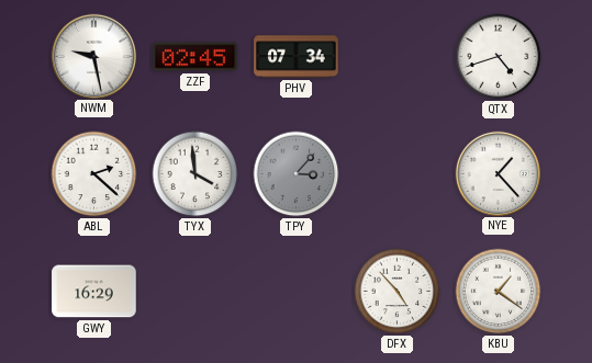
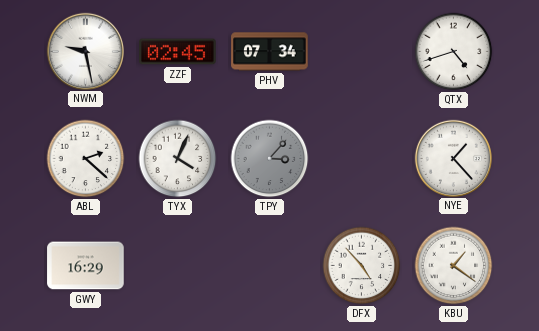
TYX: 3:59 -> 4:04 (178, 159)
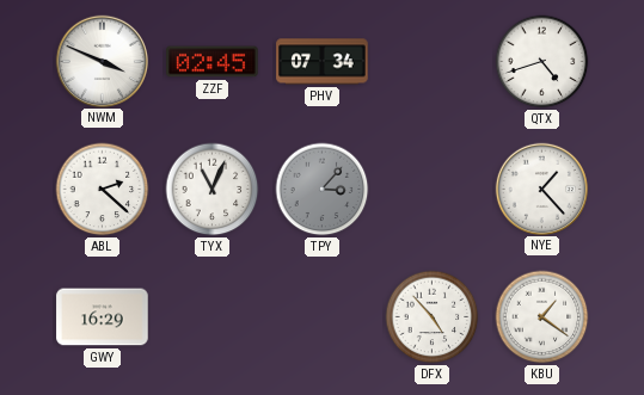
NWM: 9:28 -> 3:49 (102, 61)
TYX: 4:04 -> 11:04 (213, 190)
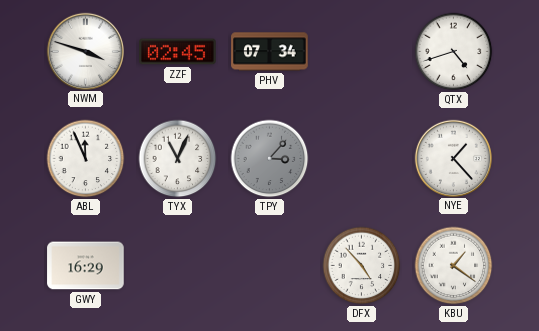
NWM: 3:49 -> 3:48 (85, 51)
ABL: 2:22 -> 11:56 (86, 159)
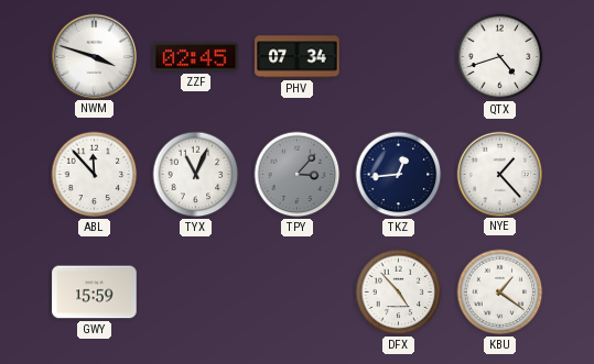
ABL: 11:56 -> 11:53 (95, 175)
TKZ: none -> 12:44 (399, 175)
GWY: 16:29 -> 15:59 (95, 293)
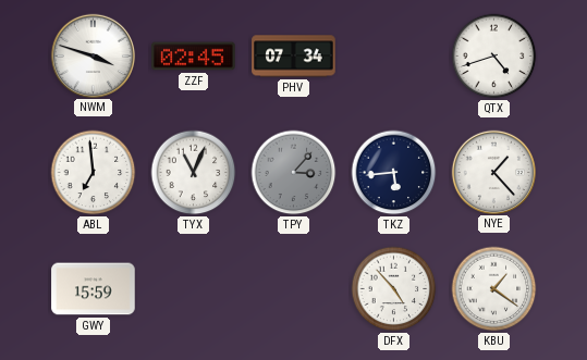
ABL: 11:53 -> 6:59 (94, 173)
TKZ: 12:44 -> 5:44 (394, 173)
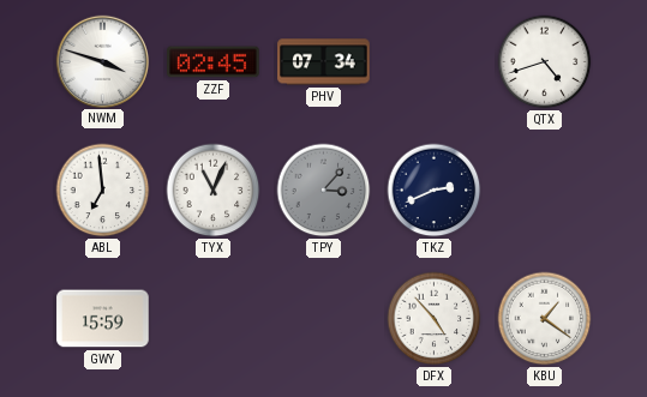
TKZ: 5:44 -> 2:41 (435, 191)
NYE: 1:23 -> none (493, 172)
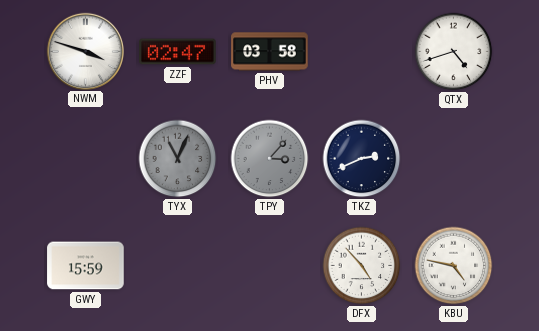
ZZF: 02:45 -> 02:47 (178, 52)
PHV: 07:34 -> 03:58 (270, 52)
ABL: 6:59 -> none (103, 191)
TYX dial: white -> grey (178, 159)
KBU: 1:21 -> 4:47 (454, 266)
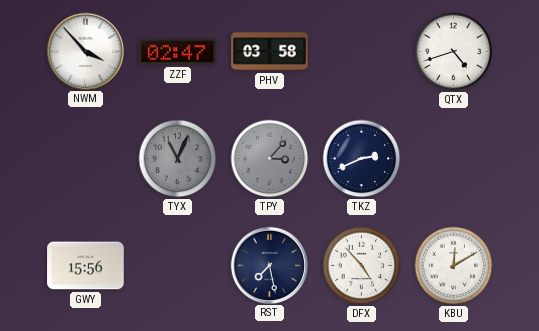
NWM: 3:48 -> 3:53 (85, 51)
GWY: 15:59 -> 15:56 (86, 266)
RST: none -> 7:28 (269, 265)
KBU: 4:47 -> 12:10 (454, 266)
